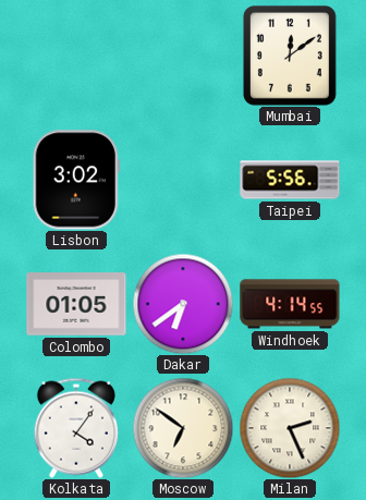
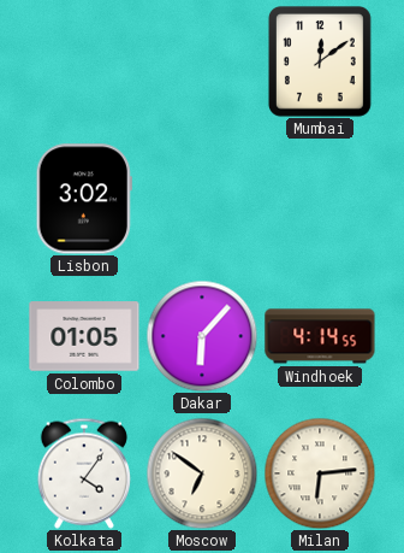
Taipei: 5:56 -> none (290, 180)
Dakar: 6:39 -> 6:07 (202, 336)
Milan: 2:26 -> 6:14 (320, 473)
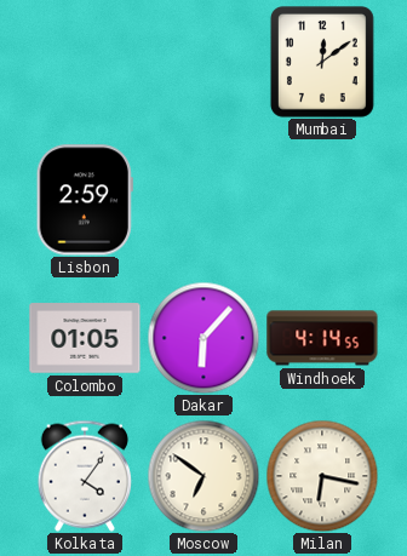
Lisbon: 3:02 -> 2:59 (85, 200)
Milan: 6:14 -> 6:17 (322, 476)
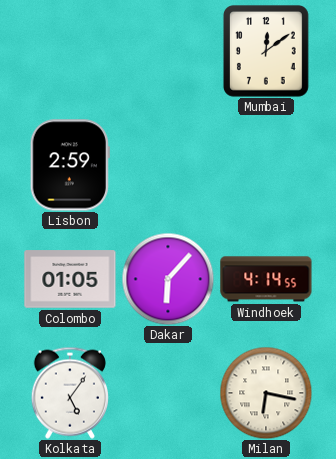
Kolkata: 4:06 -> 5:06 (70, 393)
Moscow: 6:51 -> none (203, 476)
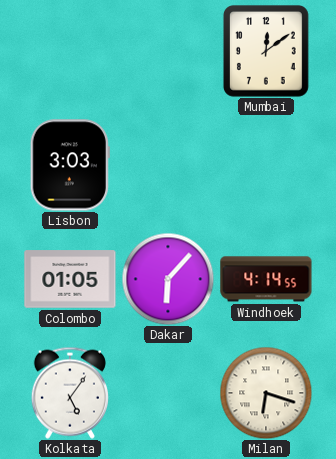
Lisbon: 2:59 -> 3:03 (70, 165)
Milan: 6:17 -> 6:18 (266, 393)
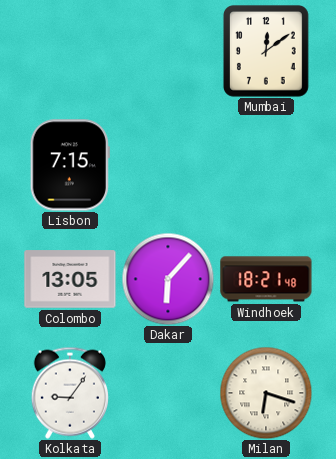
Lisbon: 3:03 -> 7:15 (70, 165)
Colombo: 01:05 -> 13:05 (70, 279)
Windhoek: 4:14 -> 18:21 (266, 279)
Kolkata: 5:06 -> 9:06 (70, 393)
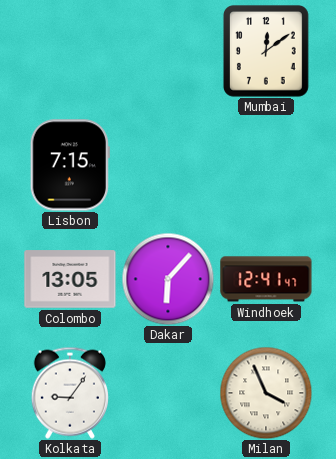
Windhoek: 18:21 -> 12:41 (266, 279)
Milan: 6:18 -> 3:56 (266, 393)
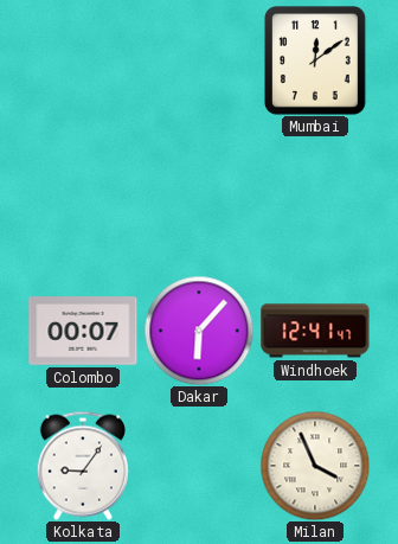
Lisbon: 7:15 -> none (70, 165)
Colombo: 13:05 -> 00:07 (83, 331)
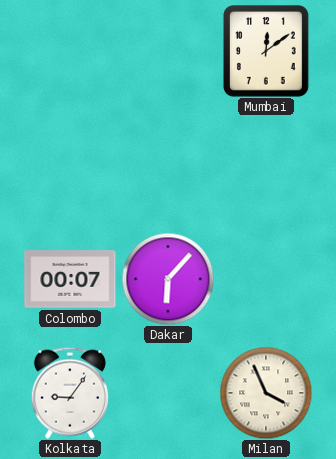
Windhoek: 12:41 -> none (315, 331)
